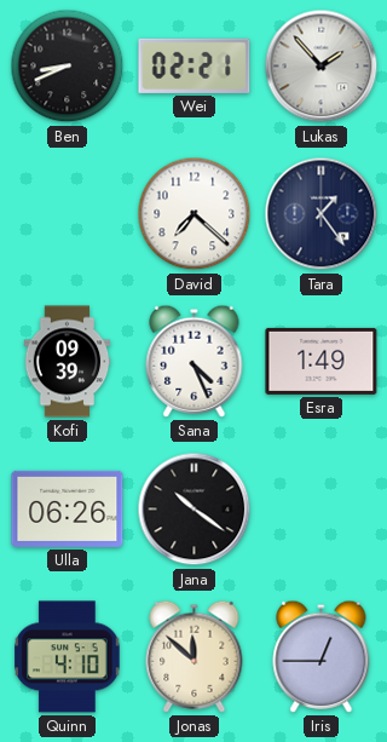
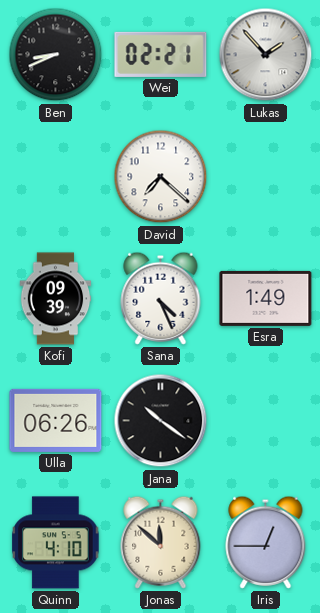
Tara: 1:24 -> none (322, 214)
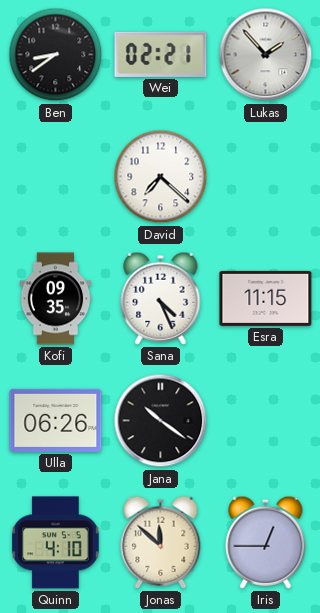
Ben: 8:41 -> 8:39 (56, 55)
Kofi: 09:39 -> 09:35 (56, 299)
Esra: 1:49 -> 11:15 (266, 298)
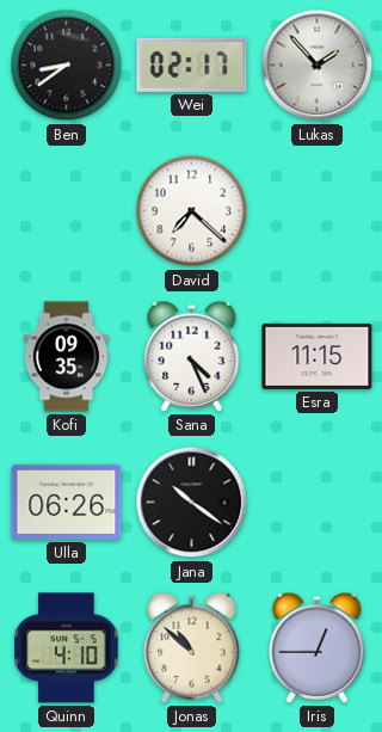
Wei: 02:21 -> 02:17 (192, 64)
Jonas: 11:52 -> 10:52 (192, 647)
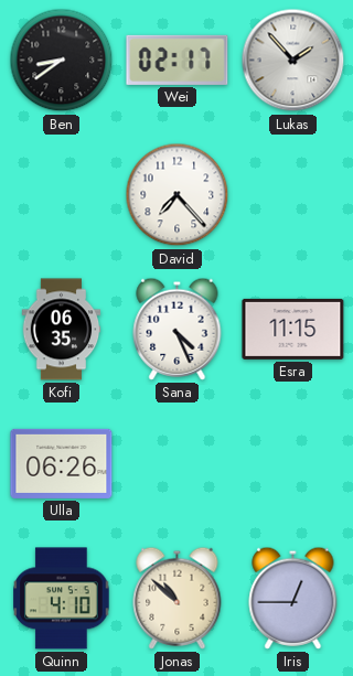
David: 7:22 -> 7:23 (178, 195)
Kofi: 09:35 -> 06:35 (62, 330)
Jana: 10:21 -> none (192, 503)
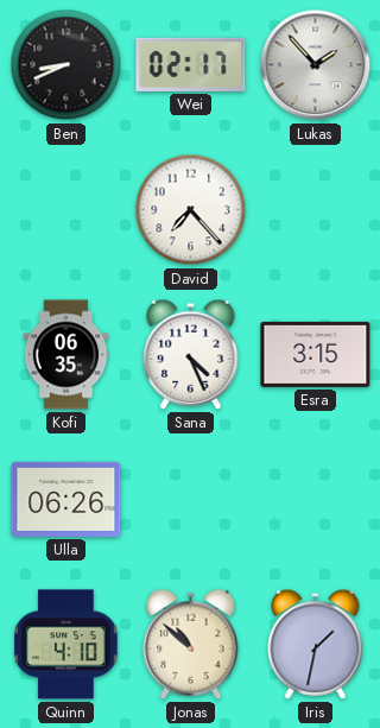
Ben: 8:39 -> 8:41 (66, 65)
Esra: 11:15 -> 3:15 (316, 354)
Iris: 12:45 -> 1:32 (316, 644)
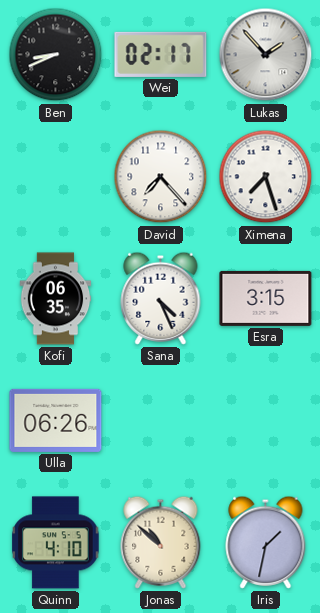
Ximena: none -> 7:27 (266, 177)
